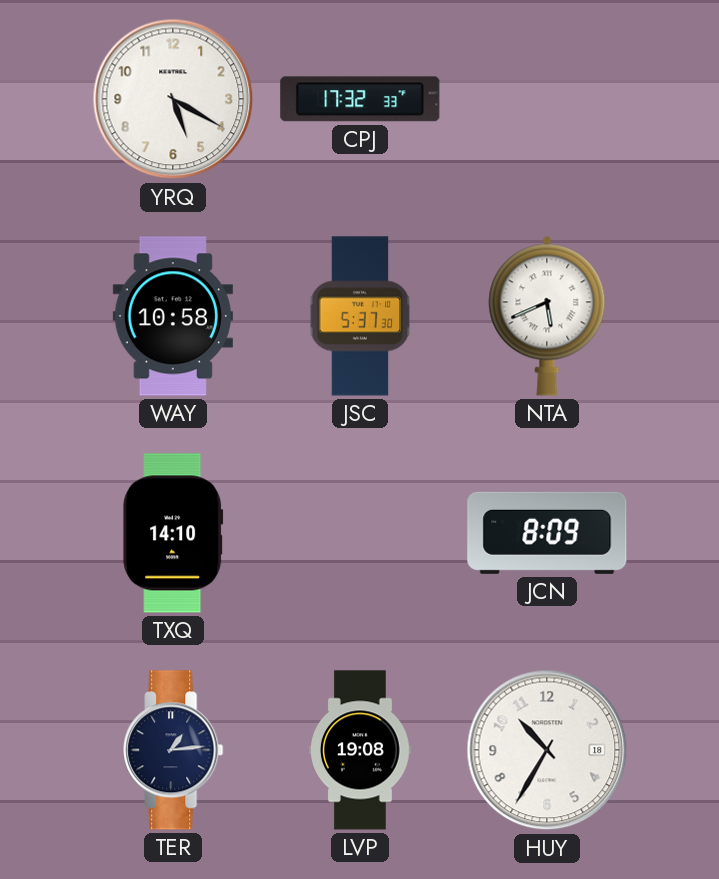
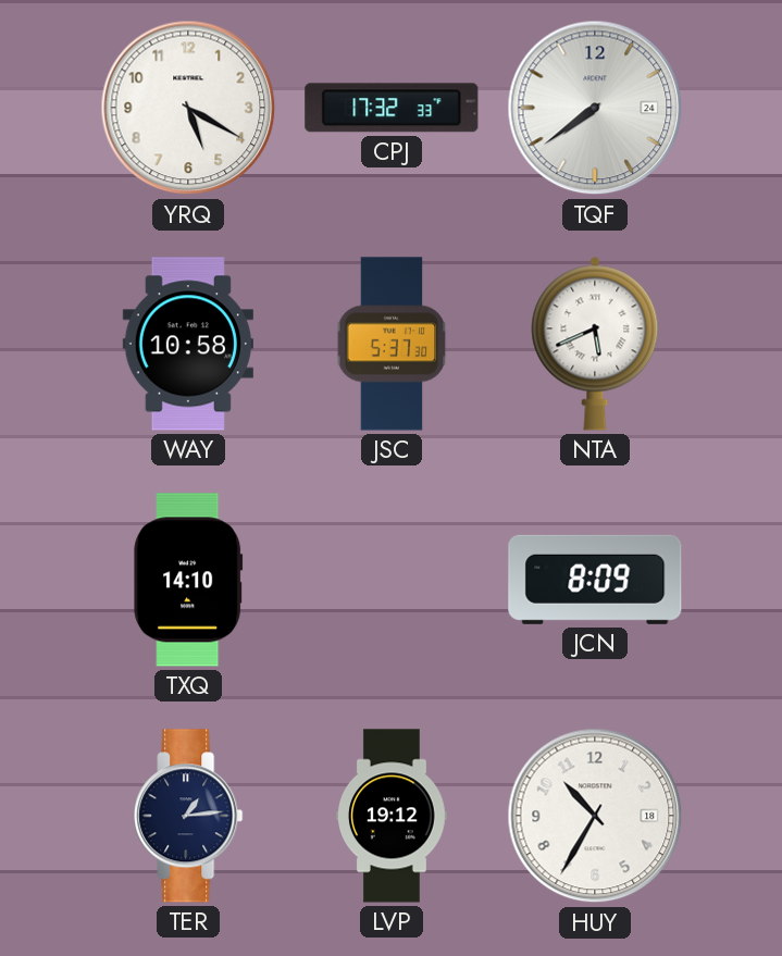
TQF: none -> 7:39 (595, 108)
LVP: 19:08 -> 19:12 (392, 816)
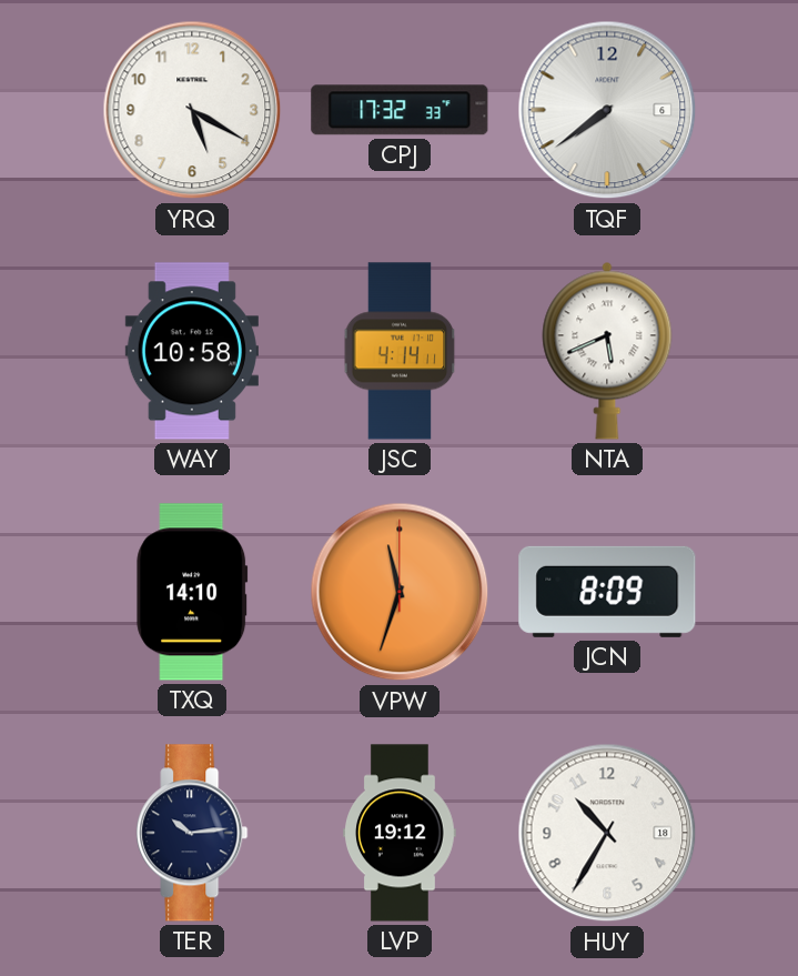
TQF date: 24 -> 6 (607, 110)
JSC: 5:37 -> 4:14 (400, 351)
VPW: none -> 11:33 (400, 592)
TER: 1:14 -> 10:14 (192, 833)
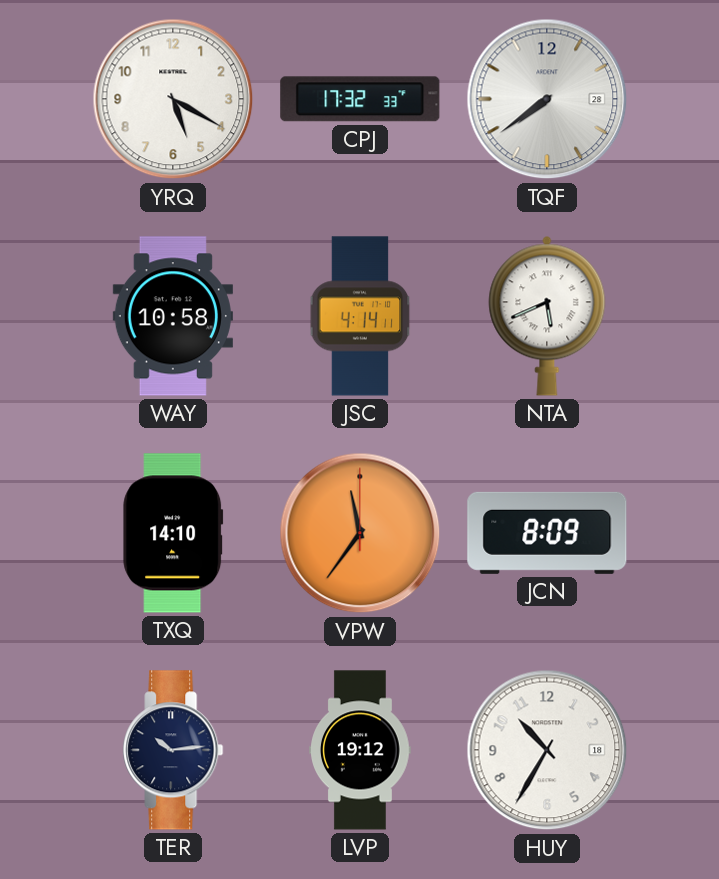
TQF date: 6 -> 28 (547, 99)
VPW: 11:33 -> 11:36 (360, 533)
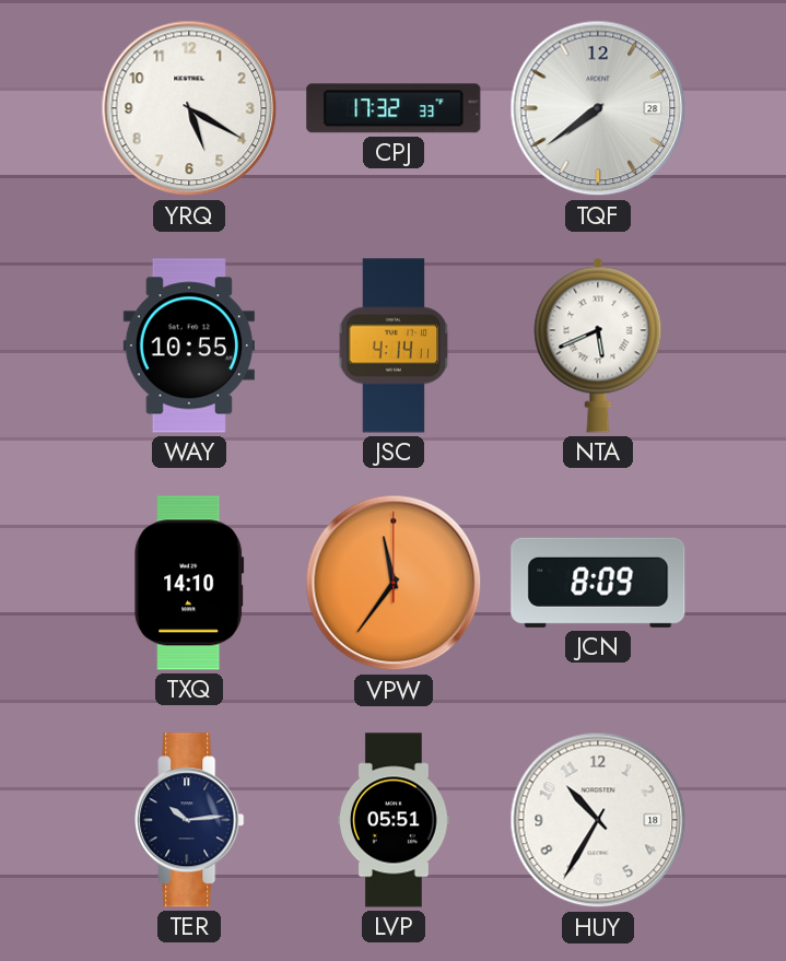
WAY: 10:58 -> 10:55 (189, 345)
LVP: 19:12 -> 05:51 (394, 820)
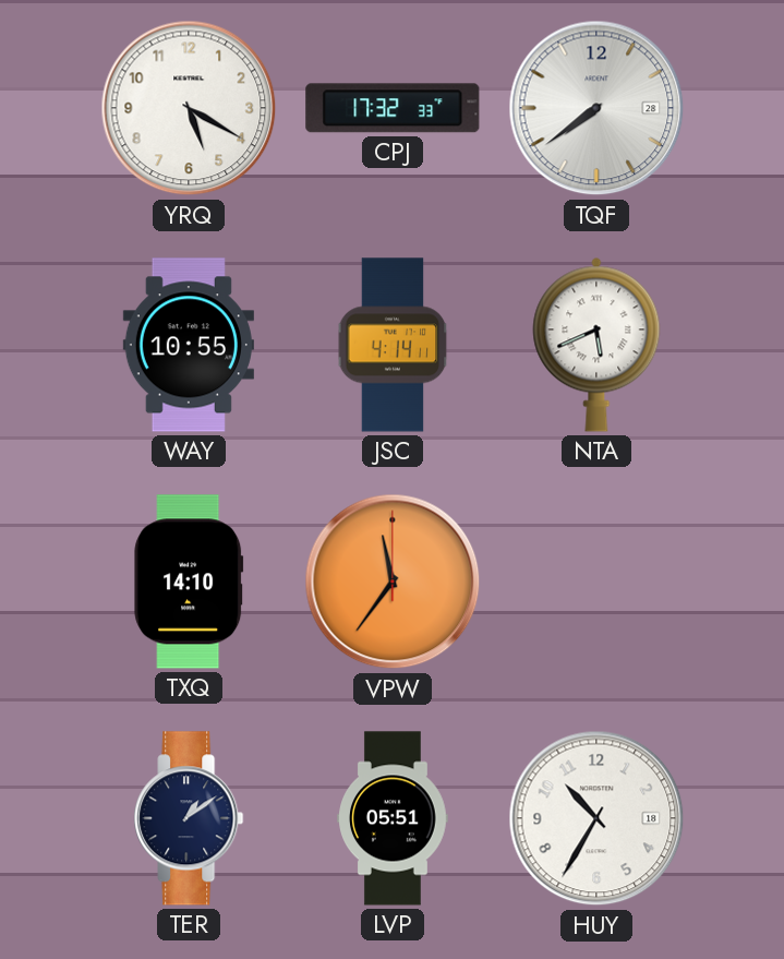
JCN: 8:09 -> none (598, 583)
TER: 10:14 -> 1:09 (189, 818)
